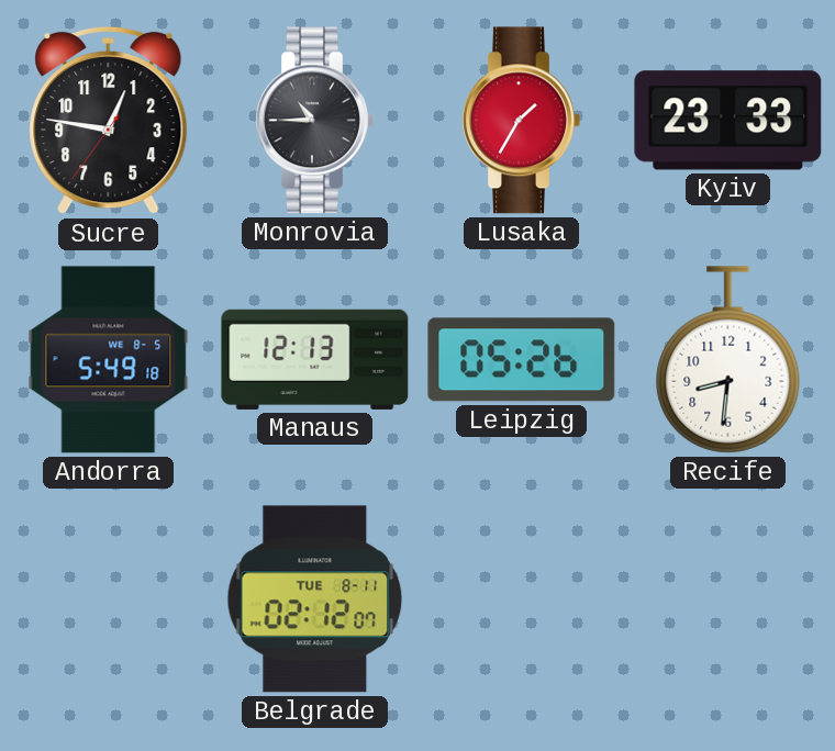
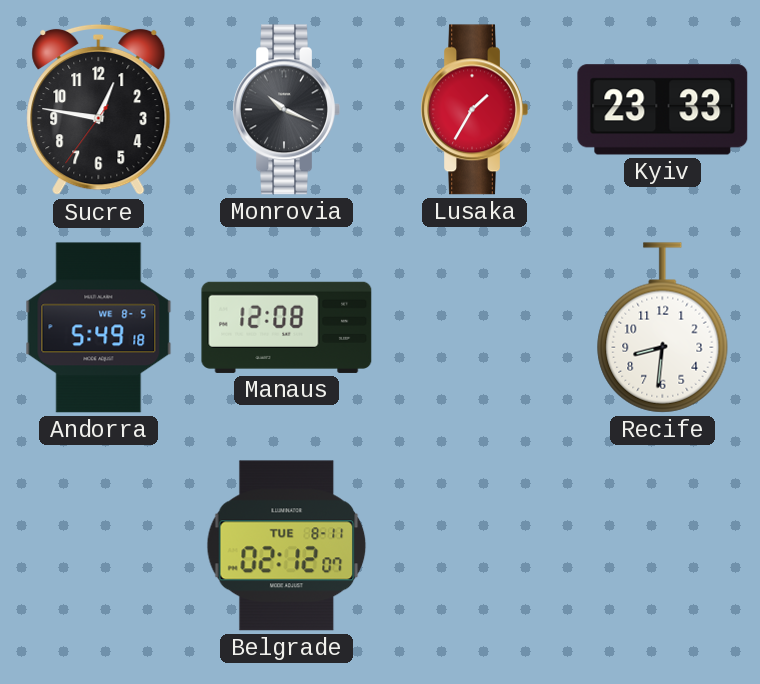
Monrovia: 10:45 -> 10:19 (286, 110)
Manaus: 12:13 -> 12:08 (287, 327)
Leipzig: 05:26 -> none (522, 360)
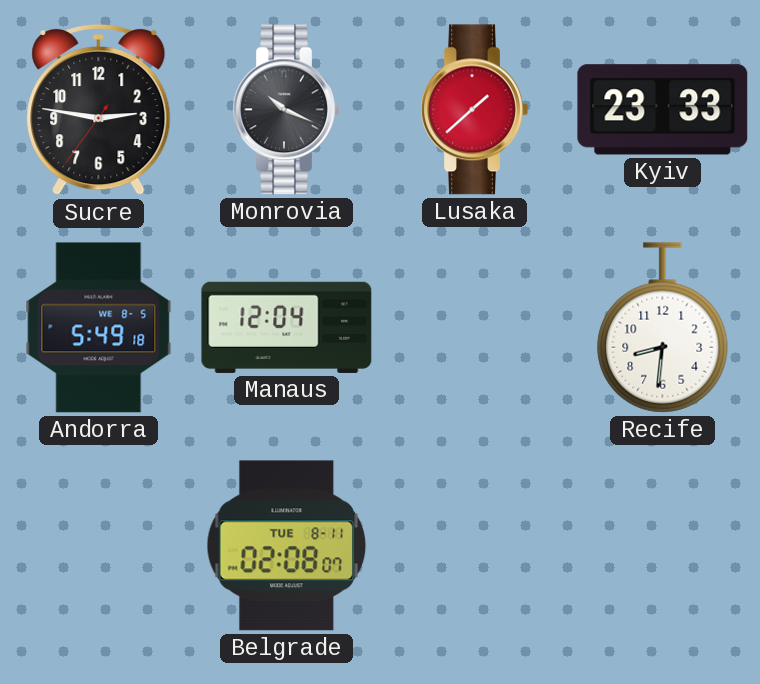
Sucre: 12:46 -> 2:46 (99, 110)
Lusaka: 1:35 -> 1:38 (474, 110)
Manaus: 12:08 -> 12:04 (287, 327)
Belgrade: 02:12 -> 02:08 (287, 546)
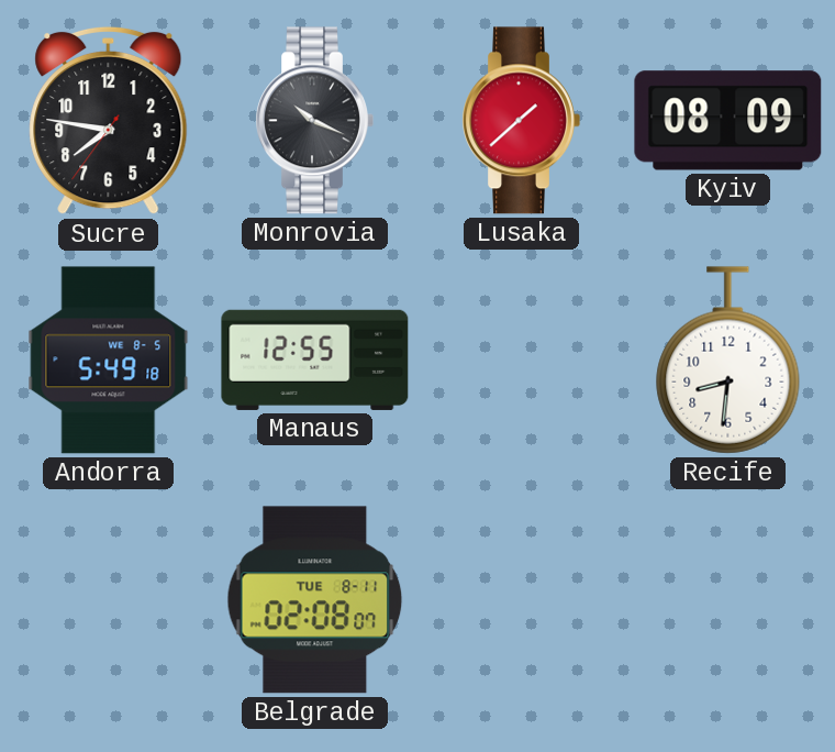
Sucre: 2:46 -> 7:46 (109, 121)
Kyiv: 23:33 -> 08:09 (728, 121)
Manaus: 12:04 -> 12:55 (315, 360)
